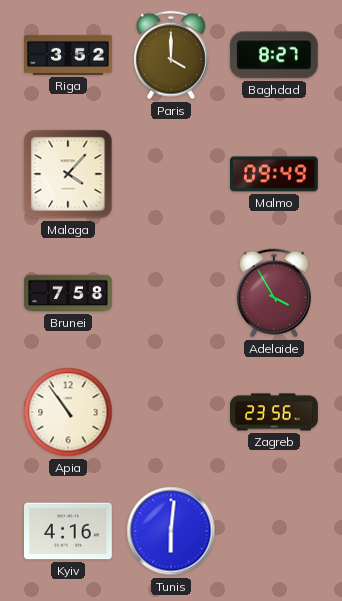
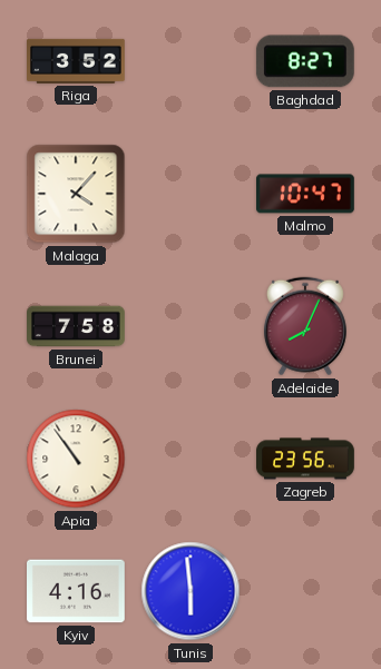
Paris: 4:00 -> none (171, 55)
Malmo: 09:49 -> 10:47 (306, 194)
Adelaide: 3:55 -> 8:04 (305, 326)
Tunis: 6:01 -> 5:59 (190, 591)
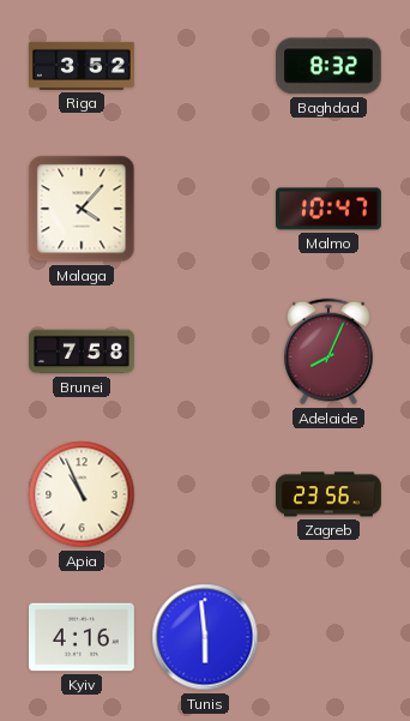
Baghdad: 8:27 -> 8:32 (328, 66)
Apia: 10:54 -> 10:56 (82, 494)
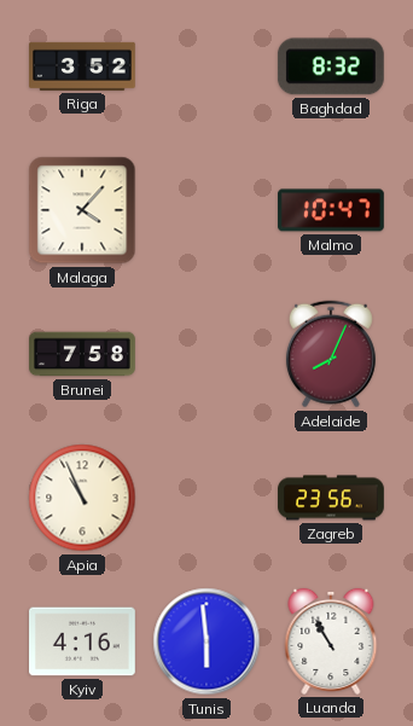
Luanda: none -> 10:55 (331, 641)
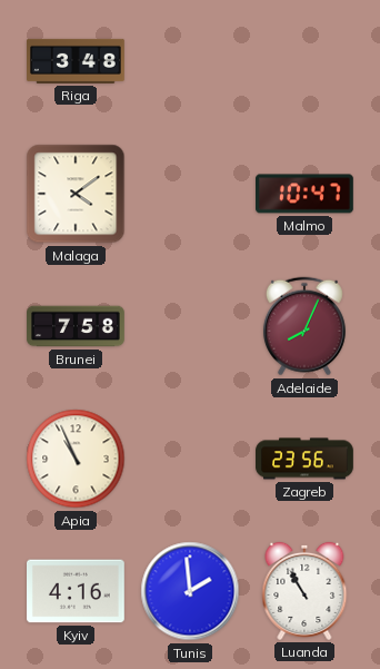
Riga: 3:52 -> 3:48 (77, 61)
Baghdad: 8:32 -> none (331, 66)
Malaga: 4:07 -> 4:09 (76, 194)
Tunis: 5:59 -> 1:59 (190, 591)
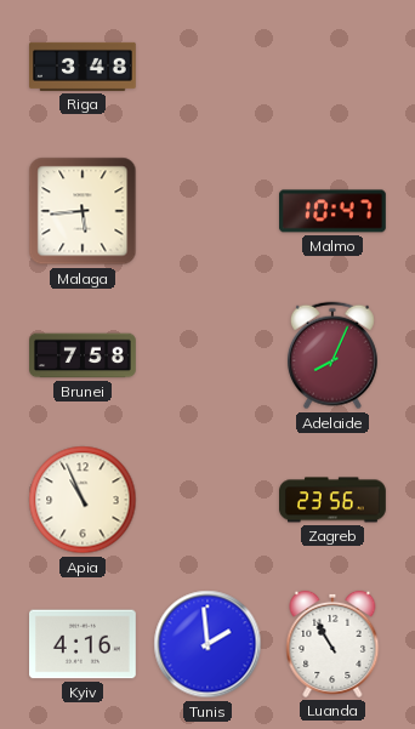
Malaga: 4:09 -> 5:44 (83, 211)
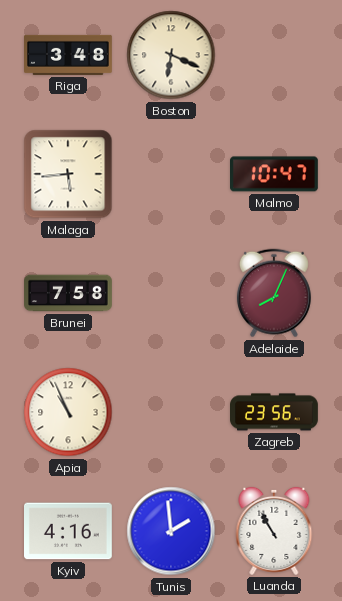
Boston: none -> 6:19 (171, 55)
